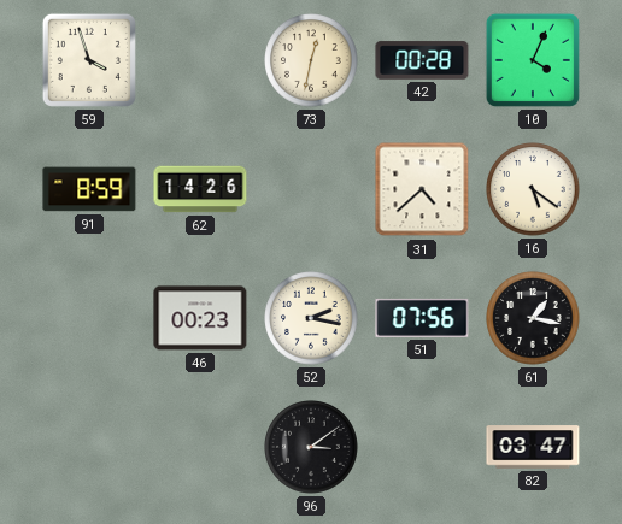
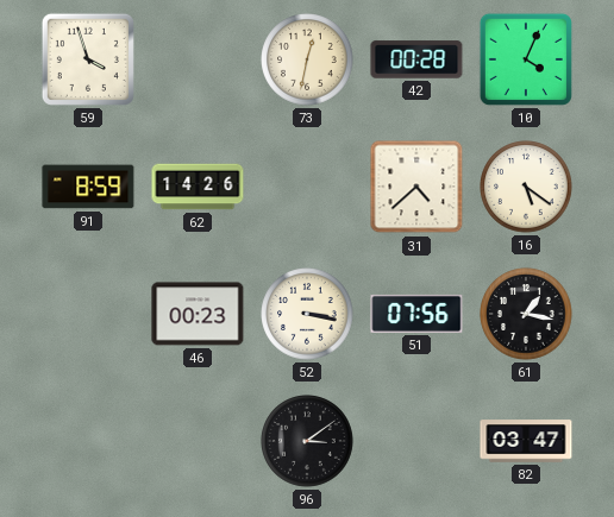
52: 2:17 -> 3:17 (307, 314)
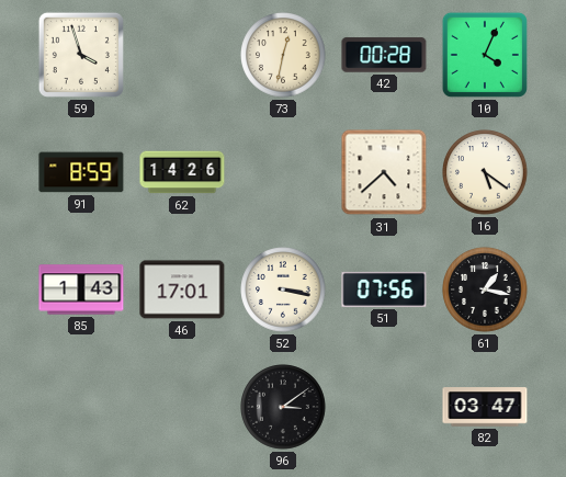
85: none -> 1:43 (81, 289)
46: 00:23 -> 17:01 (182, 289)
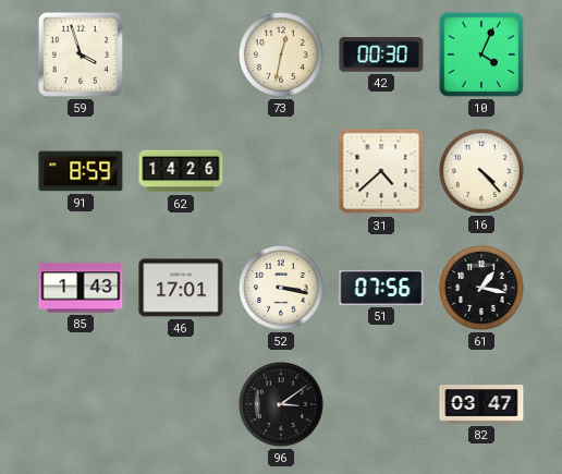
42: 00:28 -> 00:30 (381, 54)
16: 5:21 -> 4:23 (481, 171)
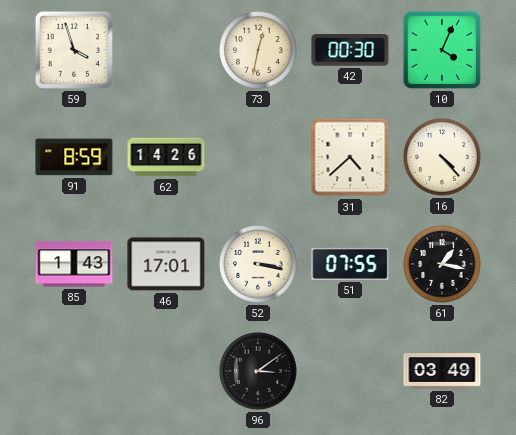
51: 07:56 -> 07:55 (350, 264)
82: 03:47 -> 03:49 (442, 371)
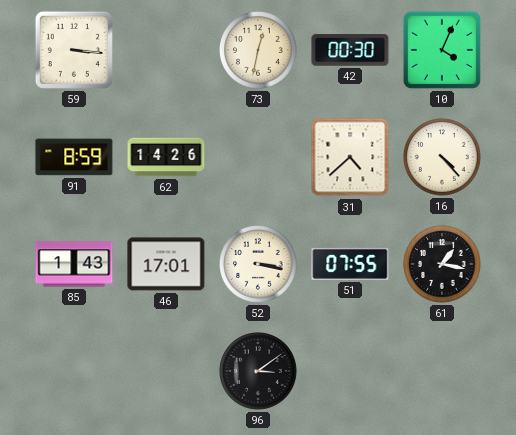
59: 3:57 -> 3:16 (74, 50)
82: 03:49 -> none (442, 371)
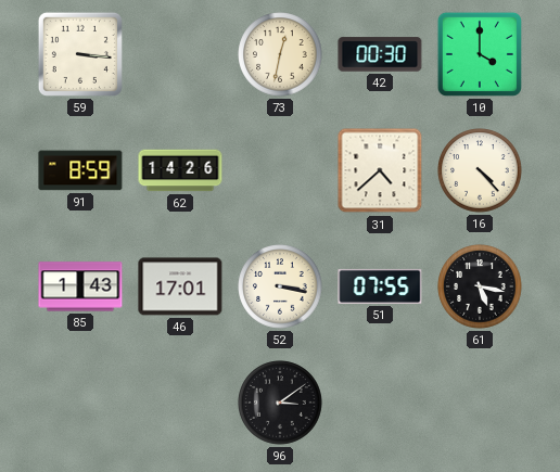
10: 4:04 -> 4:00 (480, 54)
61: 1:17 -> 5:17 (480, 286)
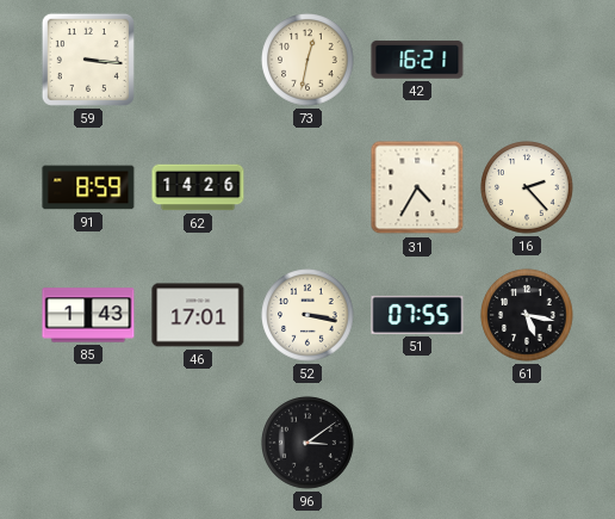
42: 00:30 -> 16:21 (417, 60)
10: 4:00 -> none (480, 54)
31: 4:38 -> 4:35 (417, 187)
16: 4:23 -> 2:23 (527, 187)
